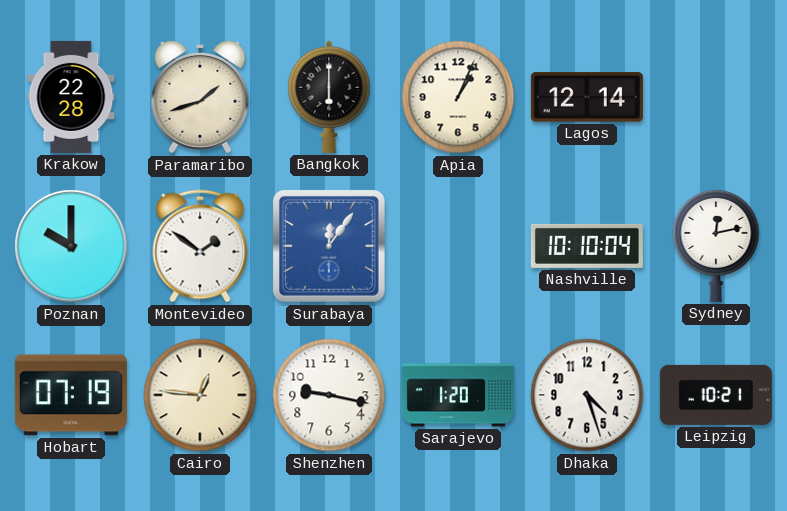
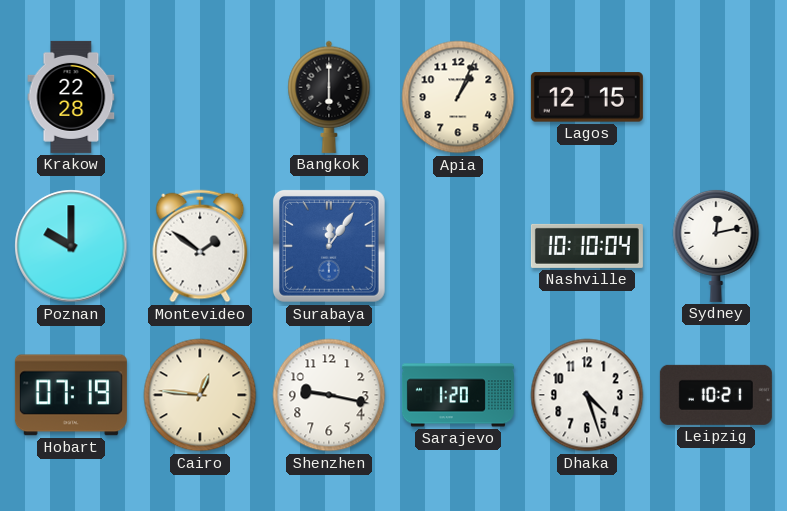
Paramaribo: 1:42 -> none (200, 97)
Lagos: 12:14 -> 12:15 (587, 97)
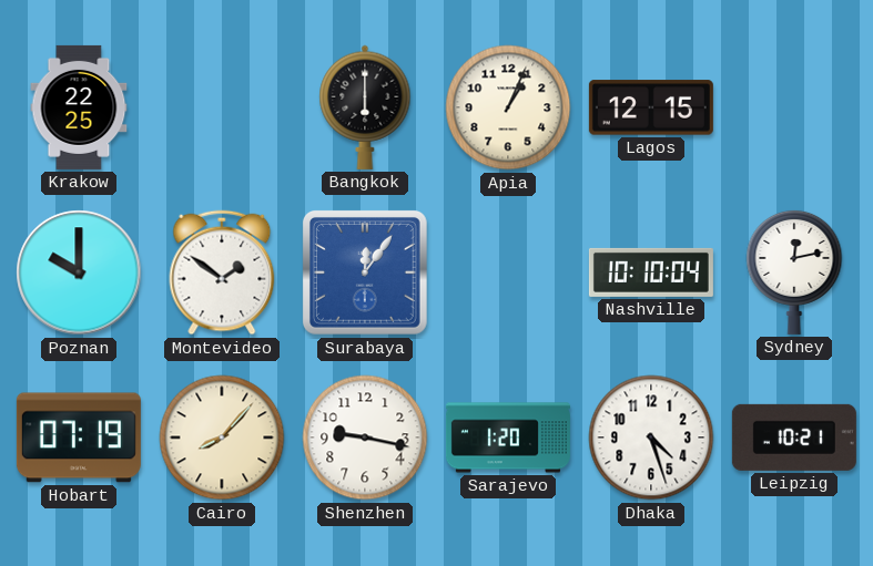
Krakow: 22:28 -> 22:25 (79, 107)
Cairo: 12:46 -> 8:07 (222, 438)
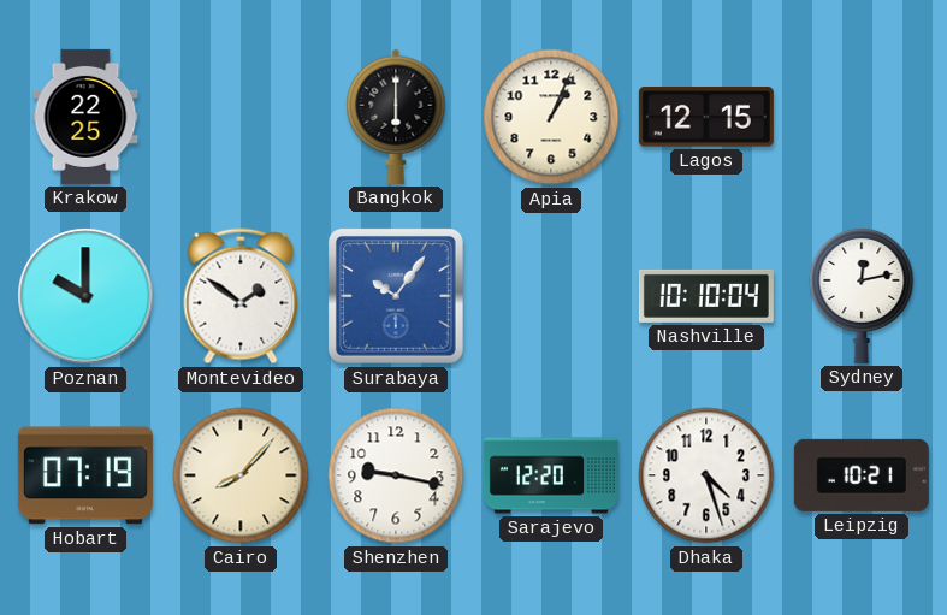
Surabaya: 12:06 -> 10:06 (396, 296)
Sarajevo: 1:20 -> 12:20 (551, 475)
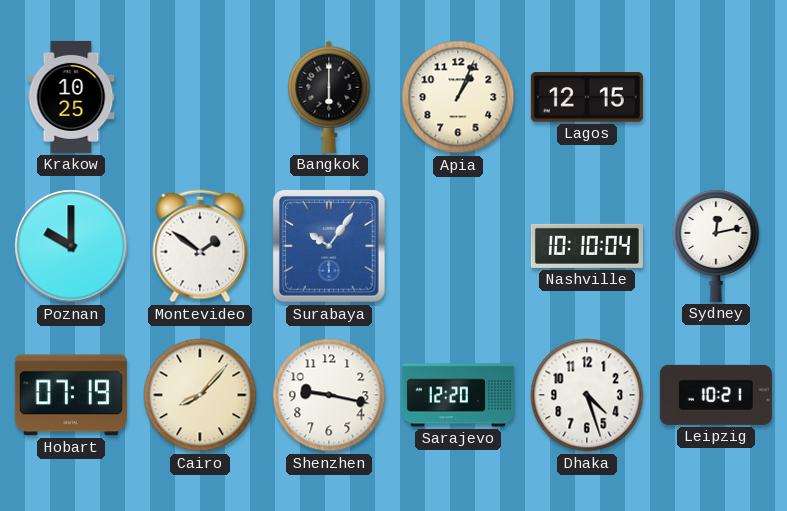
Krakow: 22:25 -> 10:25 (71, 97)
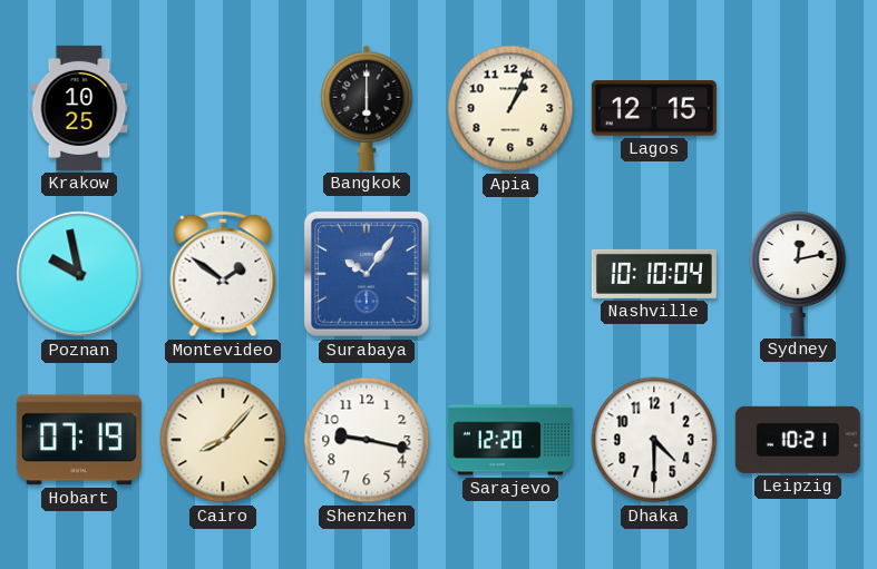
Poznan: 10:00 -> 9:58 (79, 274)
Dhaka: 4:27 -> 4:30 (654, 440)
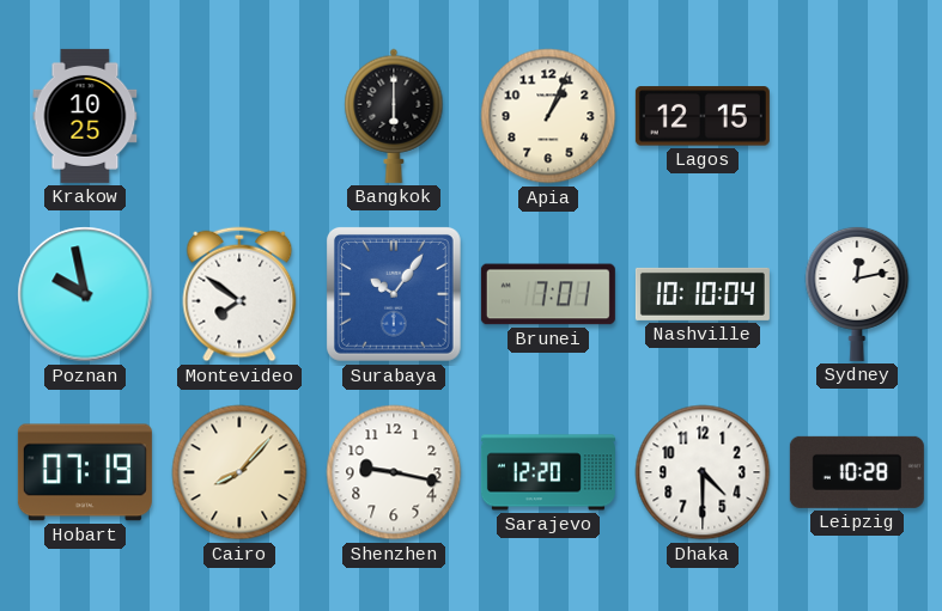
Montevideo: 1:51 -> 7:51 (239, 294)
Brunei: none -> 7:01 (548, 294)
Leipzig: 10:21 -> 10:28 (857, 472)
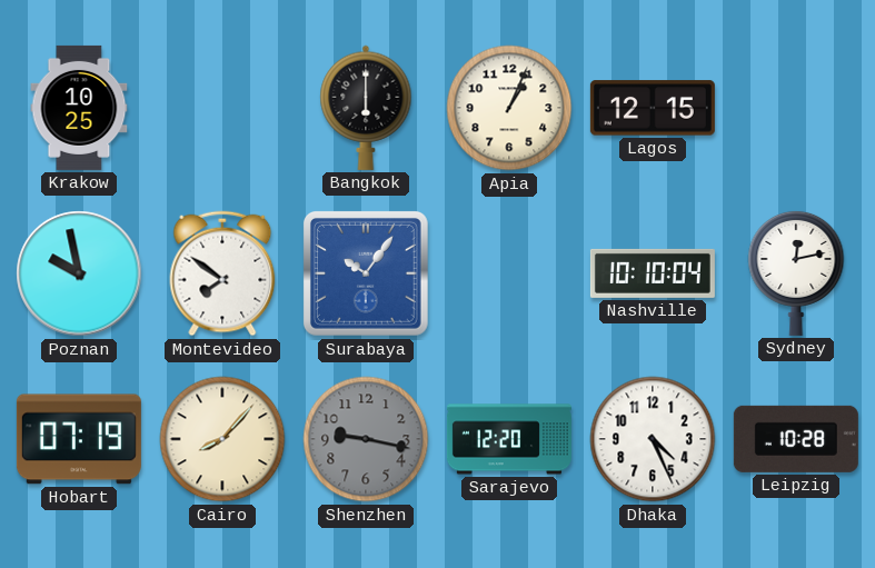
Brunei: 7:01 -> none (548, 294)
Shenzhen dial: white -> grey (366, 439)
Dhaka: 4:30 -> 4:26 (653, 439)
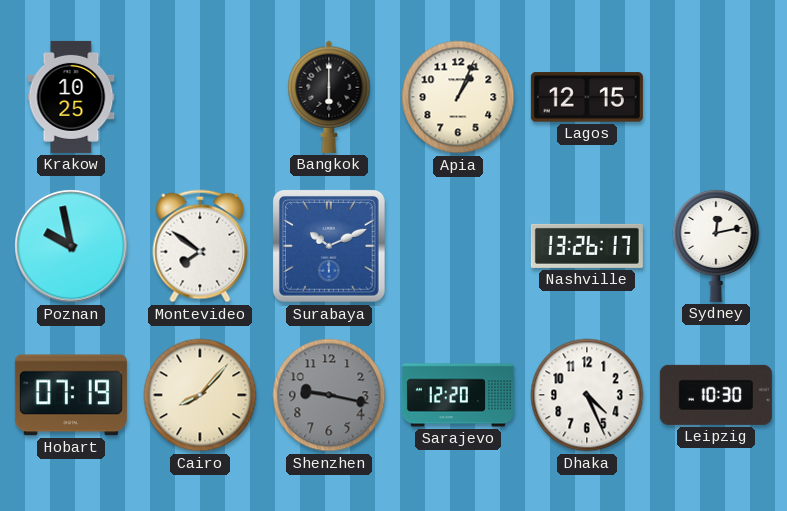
Surabaya: 10:06 -> 10:11 (329, 246)
Nashville: 10:10 -> 13:26 (587, 246)
Leipzig: 10:28 -> 10:30 (716, 395)
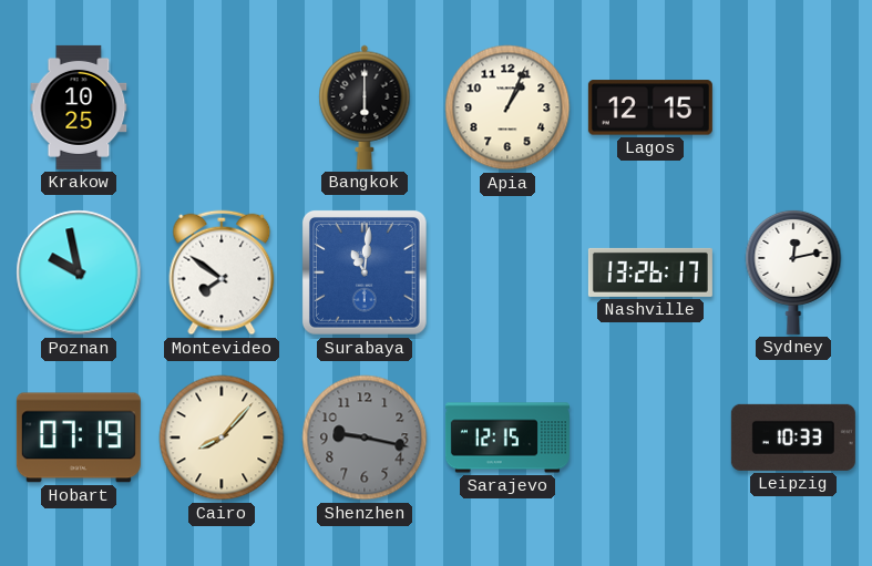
Surabaya: 10:11 -> 11:01 (365, 272)
Sarajevo: 12:20 -> 12:15 (507, 438)
Dhaka: 4:26 -> none (587, 395)
Leipzig: 10:30 -> 10:33 (793, 438)
